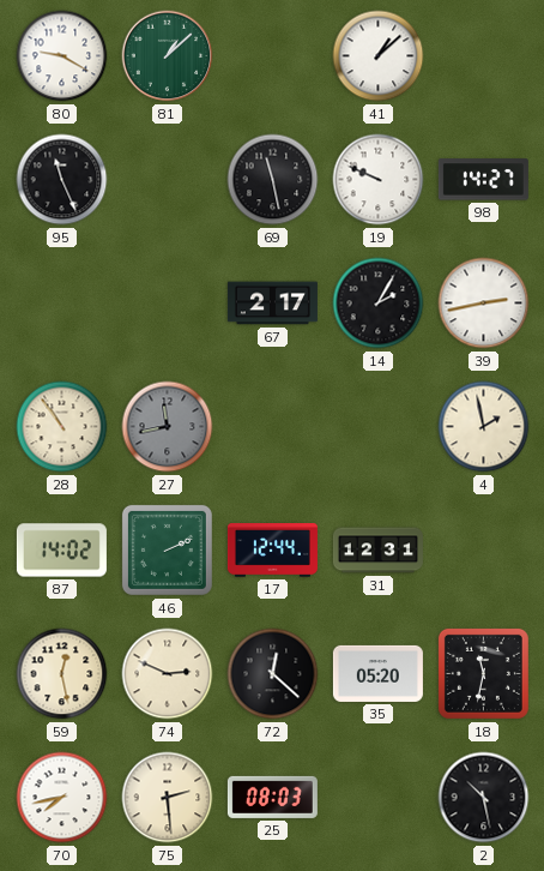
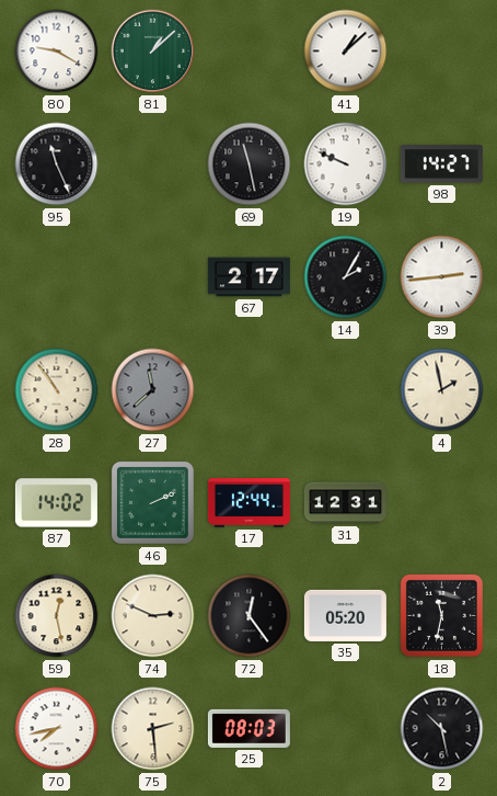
39: 2:43 -> 2:44 (442, 277)
27: 11:43 -> 11:38 (153, 390)
72: 12:22 -> 12:24 (250, 616)
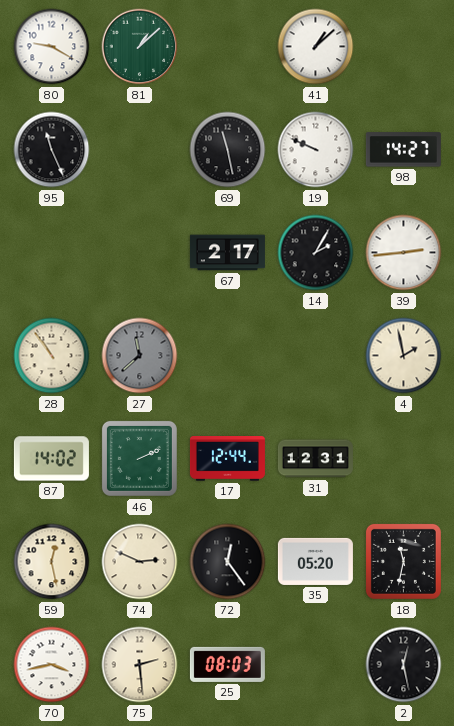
70: 7:43 -> 3:43 (52, 665)
2: 10:28 -> 12:28 (404, 665)
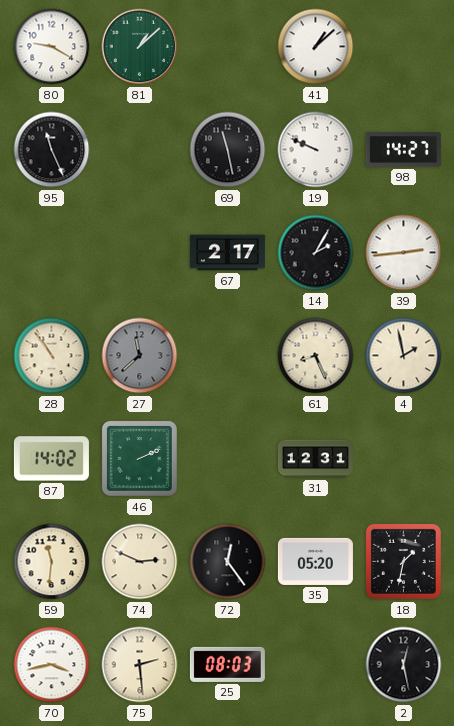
61: none -> 8:26 (316, 356)
17: 12:44 -> none (227, 459)
59: 12:28 -> 11:31 (52, 562)
18: 11:32 -> 1:32 (403, 561)
